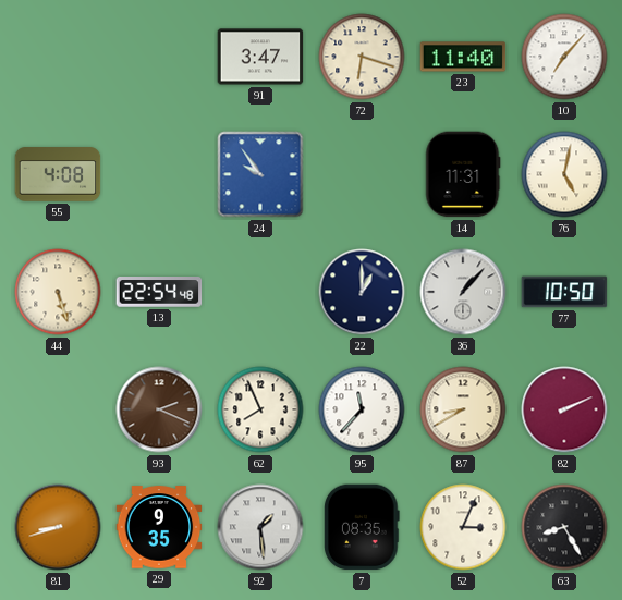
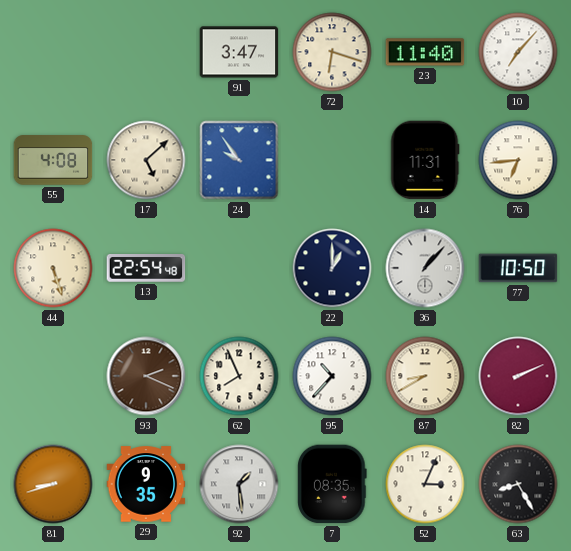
17: none -> 5:08 (146, 160)
76: 5:02 -> 6:44 (518, 160)
95: 11:37 -> 10:37 (332, 376)
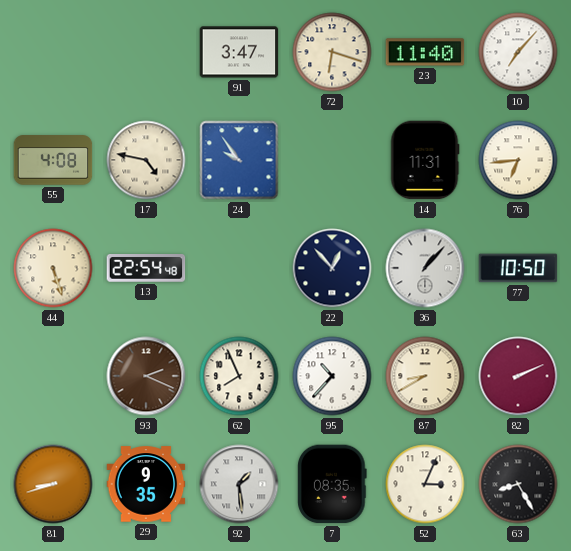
17: 5:08 -> 4:47 (146, 160)
22: 1:00 -> 12:53 (332, 268)
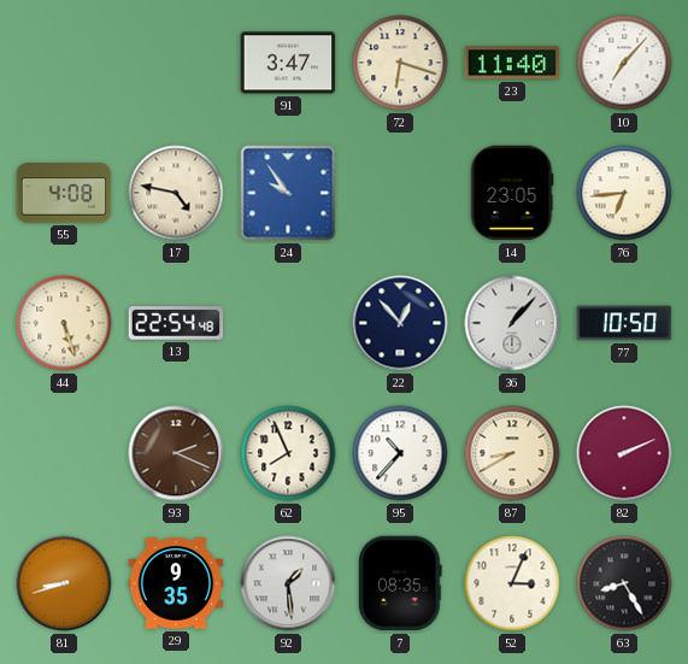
14: 11:31 -> 23:05 (512, 193)
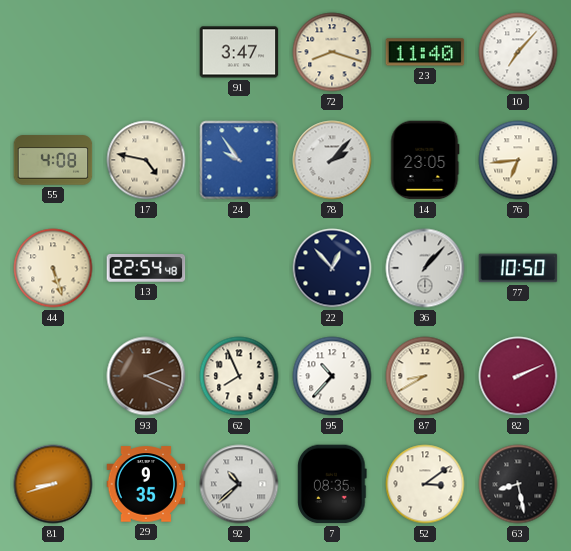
72: 6:18 -> 8:18 (332, 52)
78: none -> 2:07 (332, 160)
92: 1:29 -> 10:38 (239, 484)
52: 3:04 -> 3:09 (425, 484)
63: 8:25 -> 8:28 (518, 484)
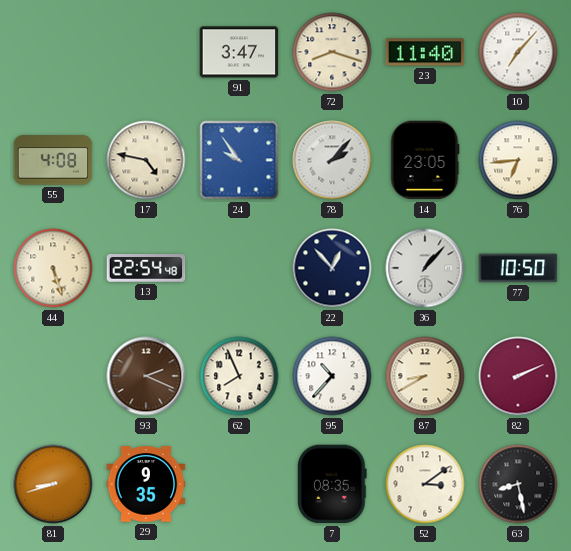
92: 10:38 -> none (239, 484)
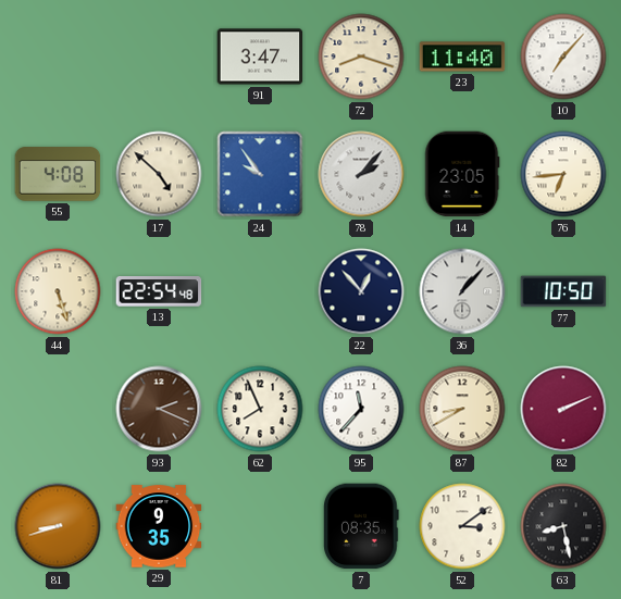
17: 4:47 -> 4:52 (159, 174)
95: 10:37 -> 11:37 (361, 409)
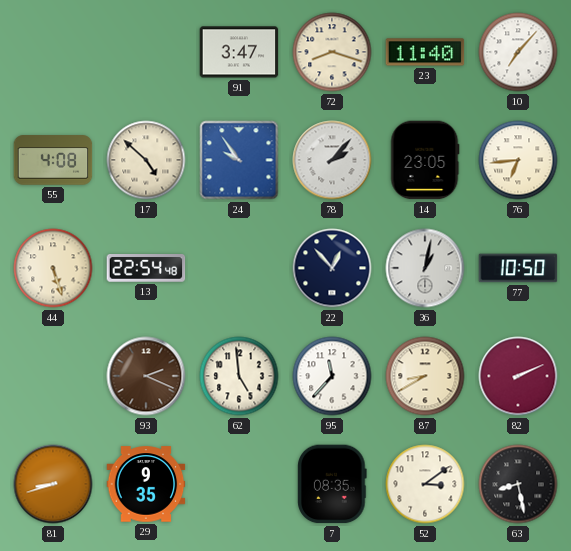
36: 1:07 -> 1:02 (425, 268)
62: 7:56 -> 4:59 (239, 376)
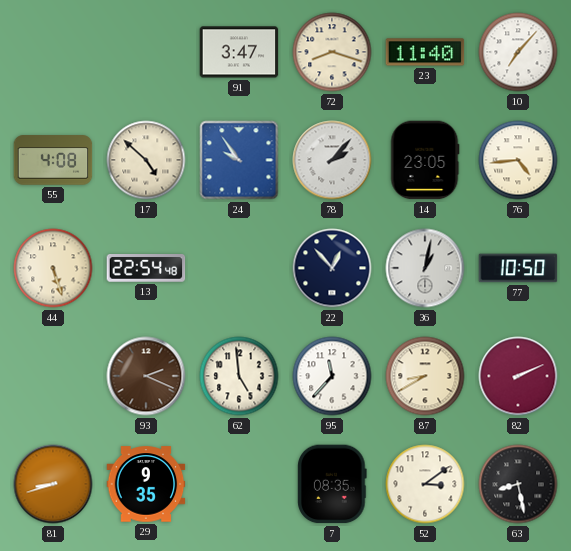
76: 6:44 -> 4:44 (518, 160)
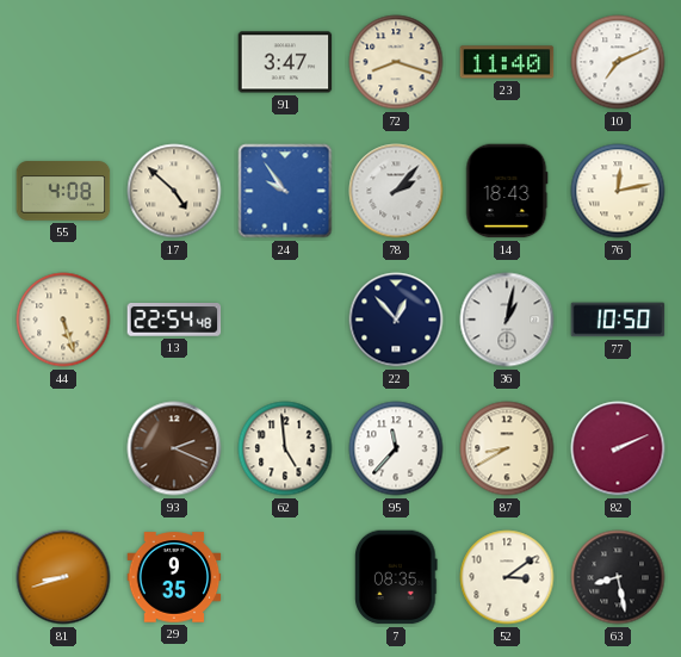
10: 7:07 -> 7:11 (618, 62)
14: 23:05 -> 18:43 (507, 191)
76: 4:44 -> 12:13 (618, 191)
